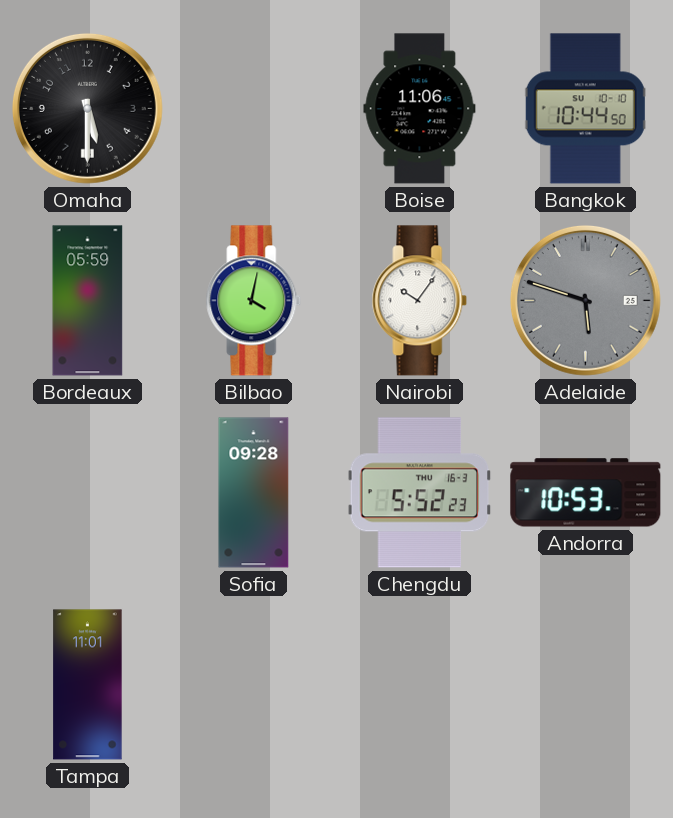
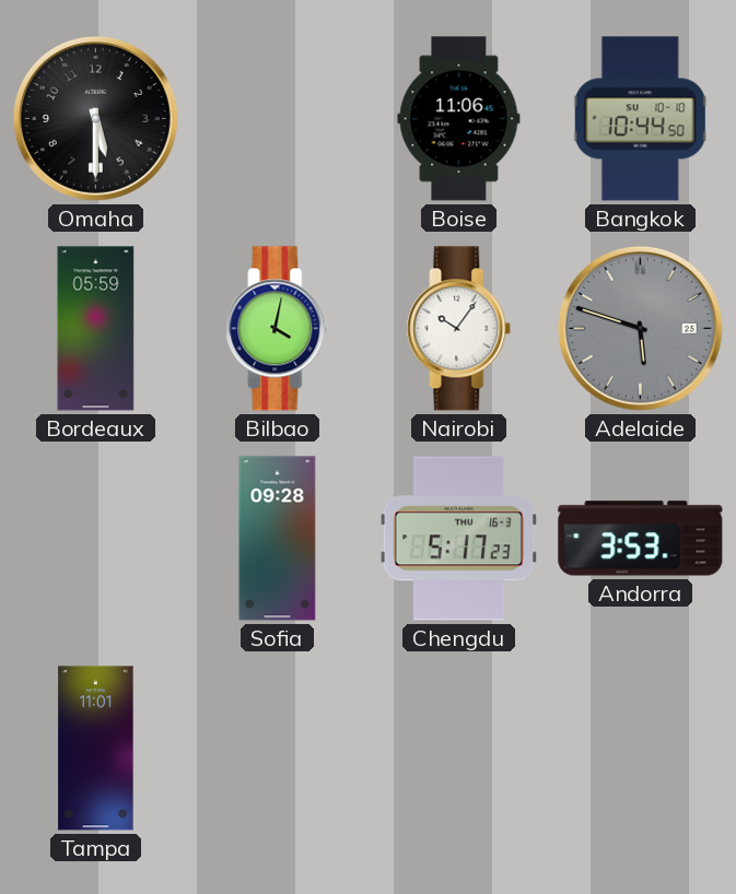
Chengdu: 5:52 -> 5:17 (459, 539)
Andorra: 10:53 -> 3:53 (641, 539)
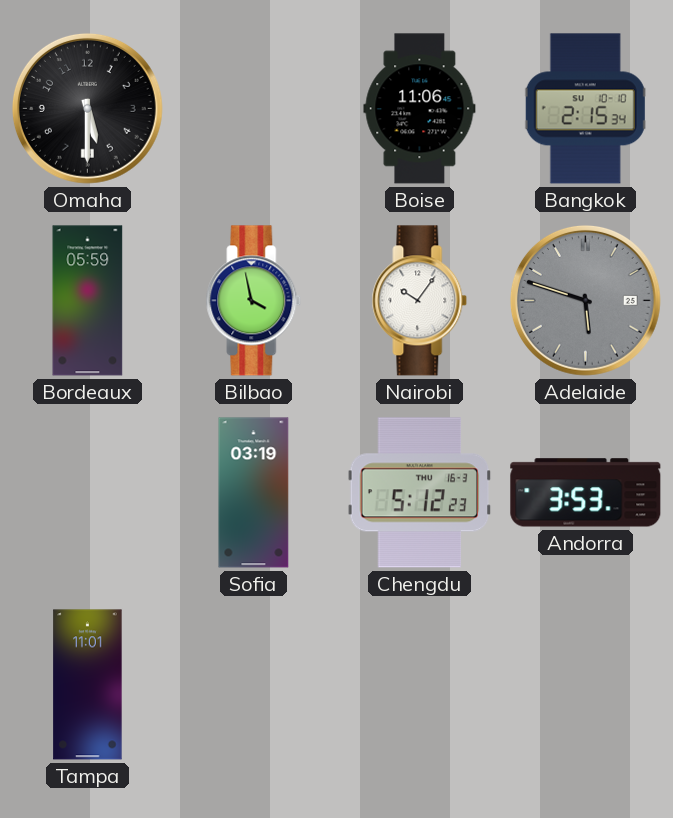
Bangkok: 10:44 -> 2:15 (586, 109)
Bilbao: 4:02 -> 3:58 (254, 301)
Sofia: 09:28 -> 03:19 (254, 493)
Chengdu: 5:17 -> 5:12 (420, 493)
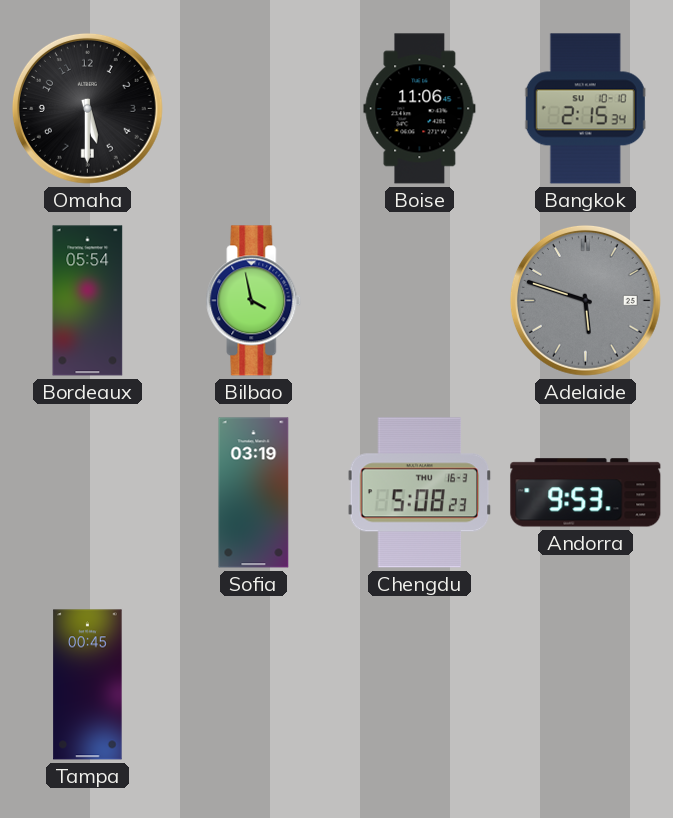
Bordeaux: 05:59 -> 05:54 (88, 301)
Nairobi: 10:06 -> none (420, 301)
Chengdu: 5:12 -> 5:08 (420, 493)
Andorra: 3:53 -> 9:53 (586, 493)
Tampa: 11:01 -> 00:45 (88, 685)
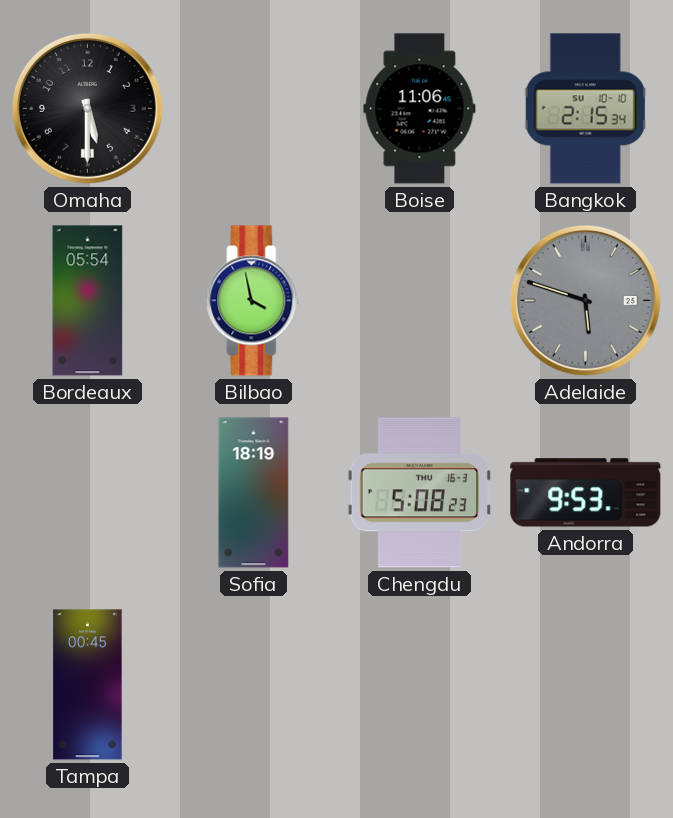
Sofia: 03:19 -> 18:19 (254, 493)
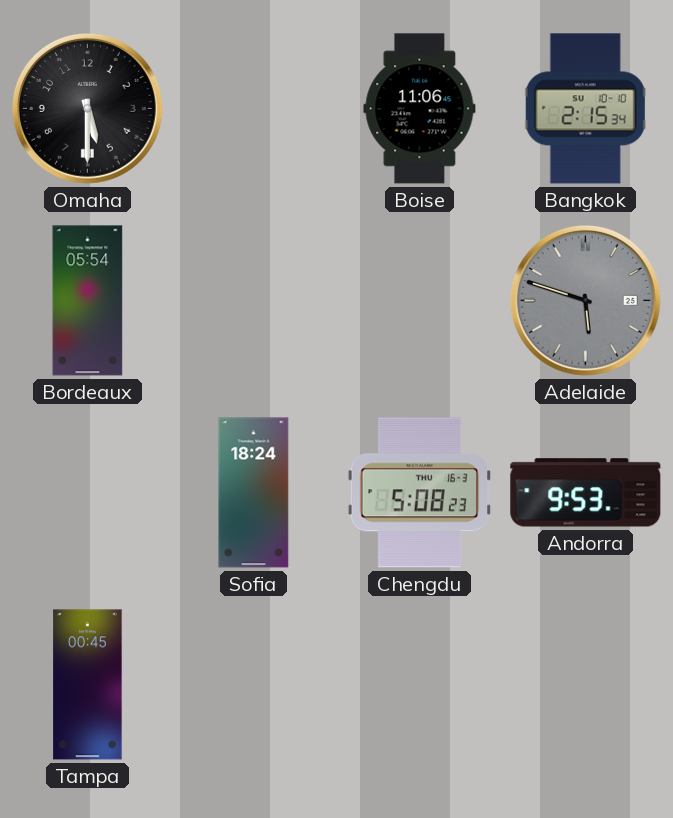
Bilbao: 3:58 -> none (254, 301)
Sofia: 18:19 -> 18:24 (254, 493)
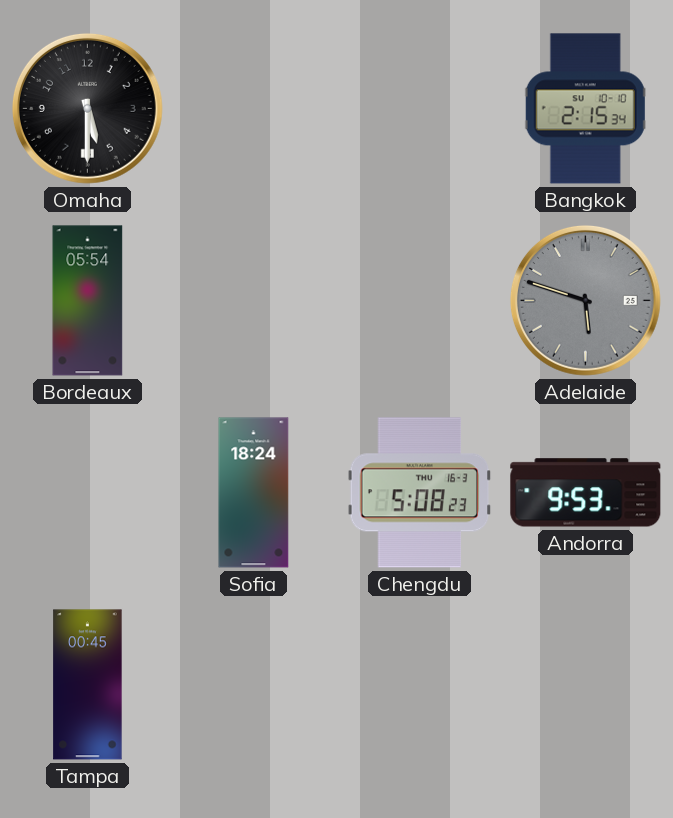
Boise: 11:06 -> none (420, 109)
